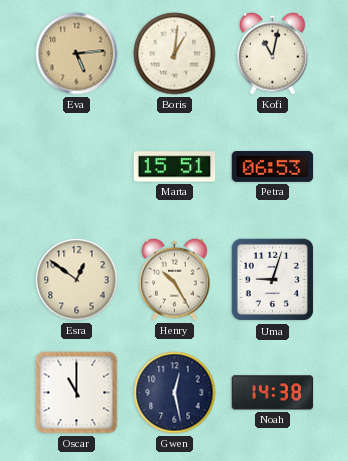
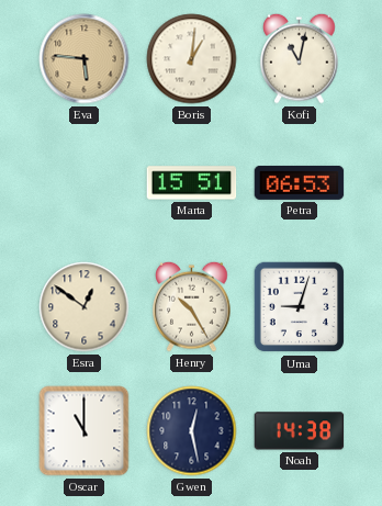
Eva: 5:14 -> 5:46 (85, 59)
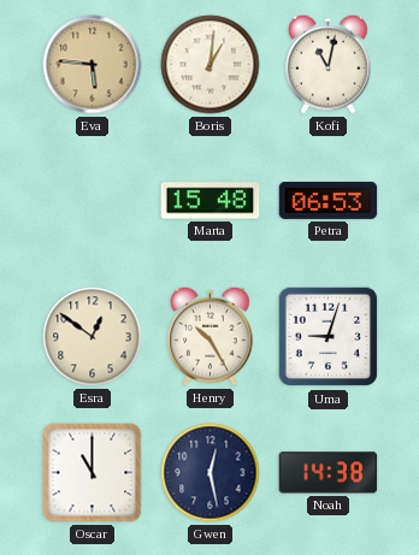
Marta: 15:51 -> 15:48 (211, 201)
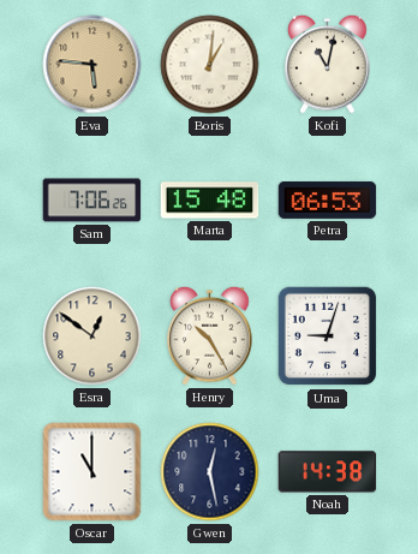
Sam: none -> 7:06 (92, 201)
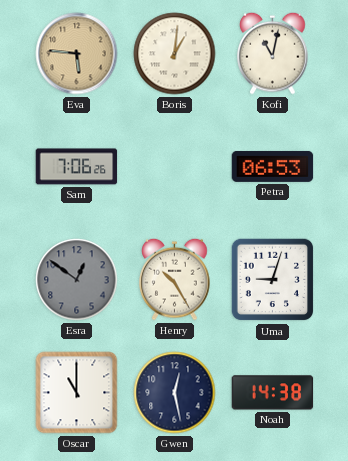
Marta: 15:48 -> none (210, 201)
Esra dial: cream -> grey (77, 280)
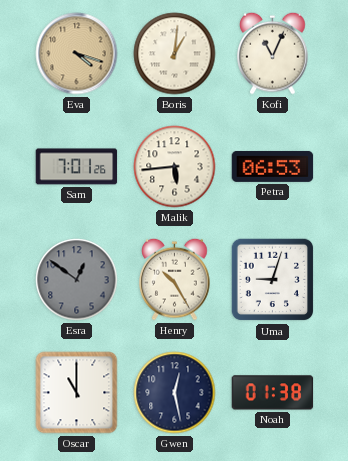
Eva: 5:46 -> 4:18 (77, 54)
Kofi: 11:02 -> 11:04 (273, 53)
Sam: 7:06 -> 7:01 (77, 167)
Malik: none -> 5:44 (175, 167)
Noah: 14:38 -> 01:38 (273, 393)
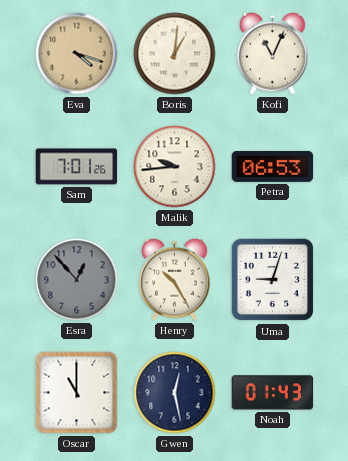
Malik: 5:44 -> 9:44 (175, 167)
Esra: 12:51 -> 12:53 (77, 280)
Noah: 01:38 -> 01:43 (273, 393)
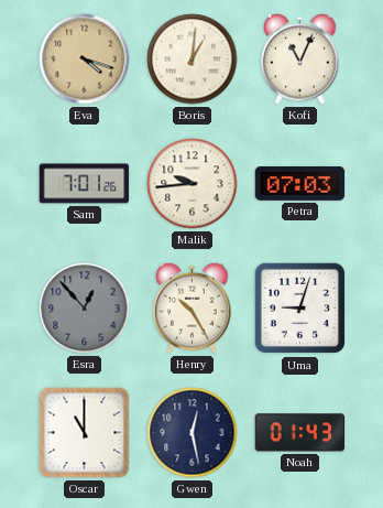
Petra: 06:53 -> 07:03 (300, 183)
